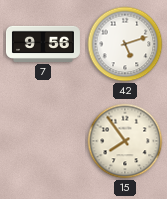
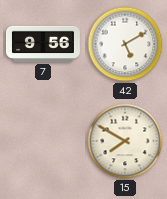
42: 5:12 -> 5:10 (125, 44)
15: 7:54 -> 7:50 (125, 141)
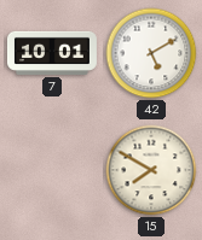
7: 9:56 -> 10:01 (52, 53)
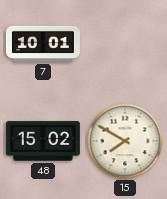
42: 5:10 -> none (151, 53)
48: none -> 15:02 (43, 141)
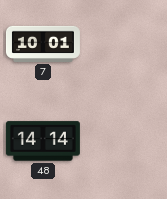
48: 15:02 -> 14:14 (43, 141)
15: 7:50 -> none (125, 141)
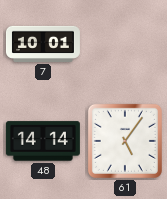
61: none -> 5:06 (125, 141)
